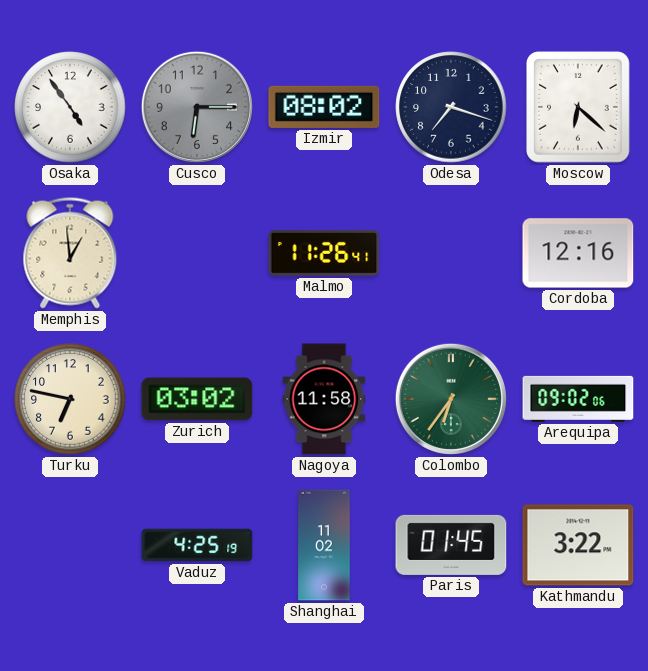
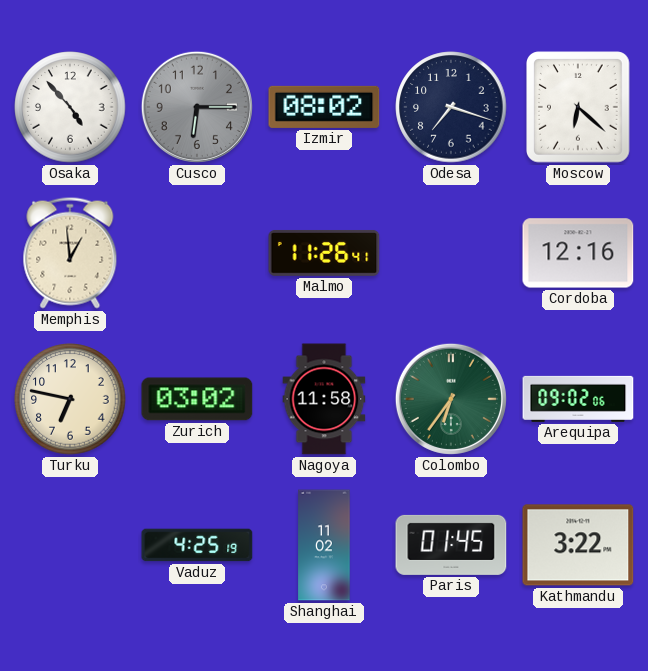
Osaka: 4:54 -> 4:53 (70, 107)
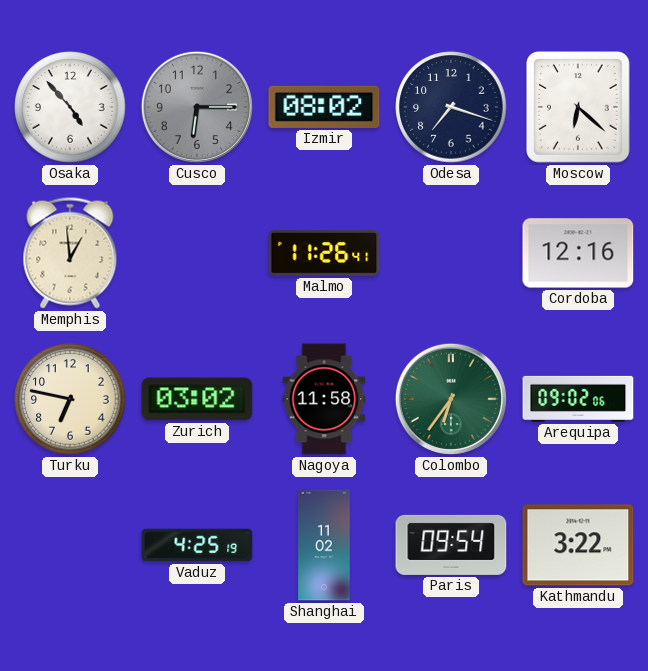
Paris: 01:45 -> 09:54 (451, 545)
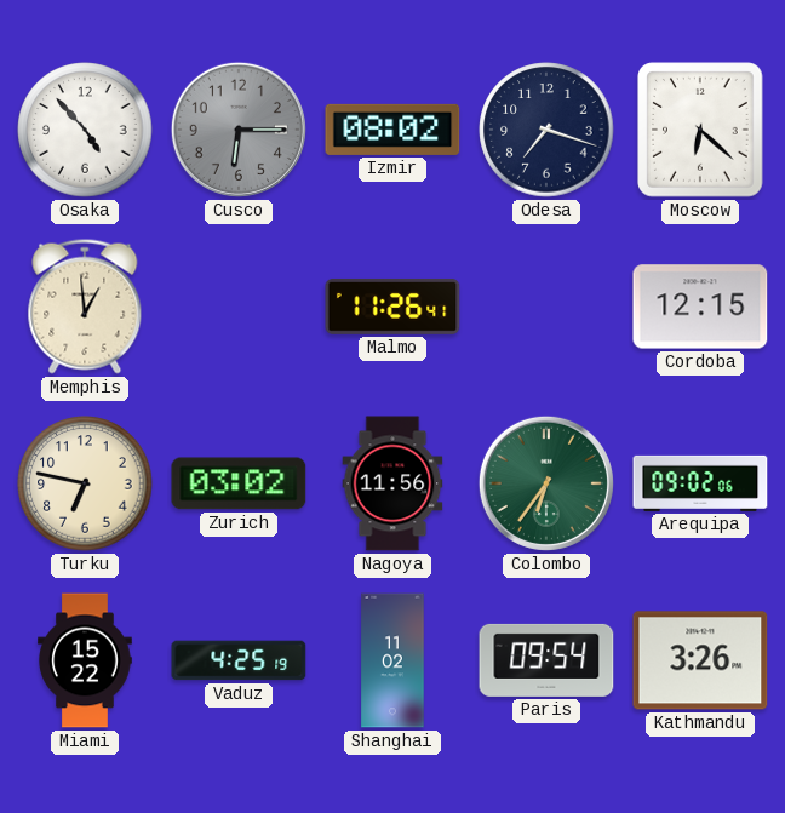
Cordoba: 12:16 -> 12:15 (700, 307)
Nagoya: 11:58 -> 11:56 (392, 483)
Miami: none -> 15:22 (85, 660)
Kathmandu: 3:22 -> 3:26 (700, 660)
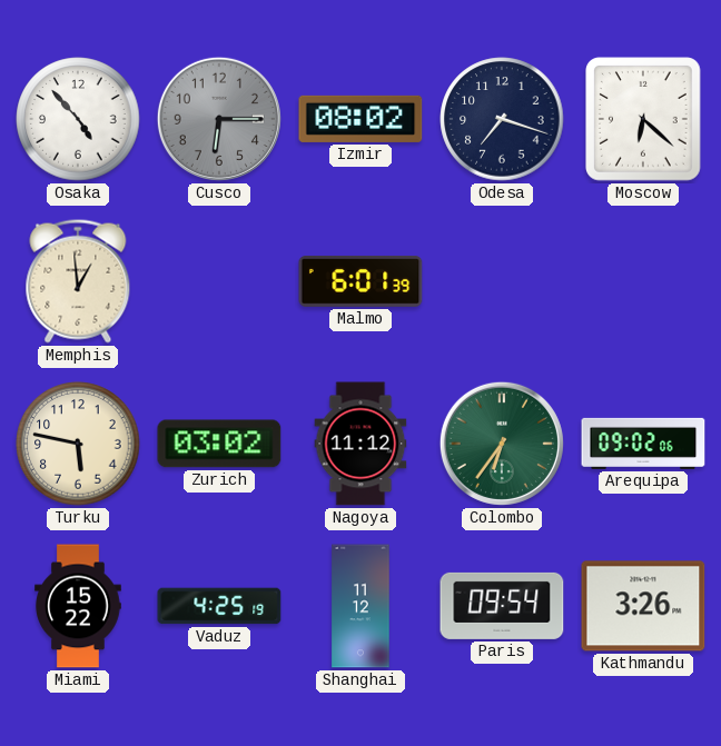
Malmo: 11:26 -> 6:01 (360, 281)
Cordoba: 12:15 -> none (700, 307)
Turku: 6:47 -> 5:47 (78, 444)
Nagoya: 11:56 -> 11:12 (360, 444)
Shanghai: 11:02 -> 11:12 (360, 606)
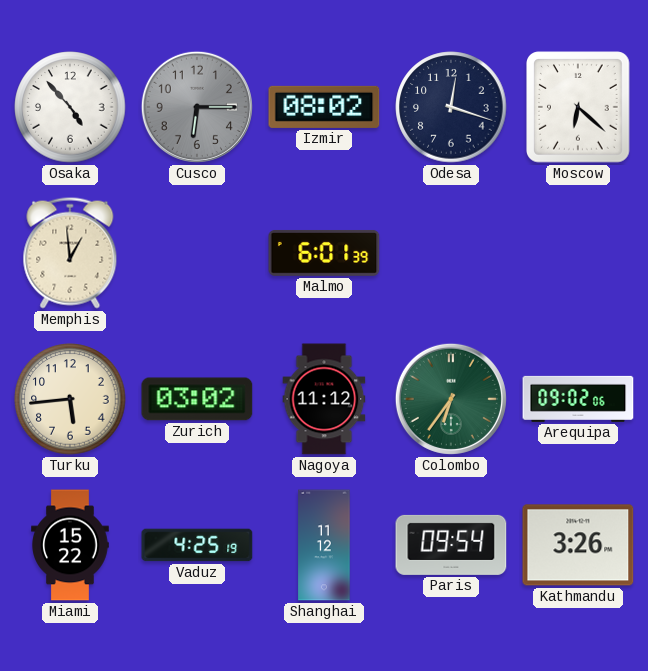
Odesa: 7:18 -> 12:18 (451, 107)
Turku: 5:47 -> 5:44 (70, 399)
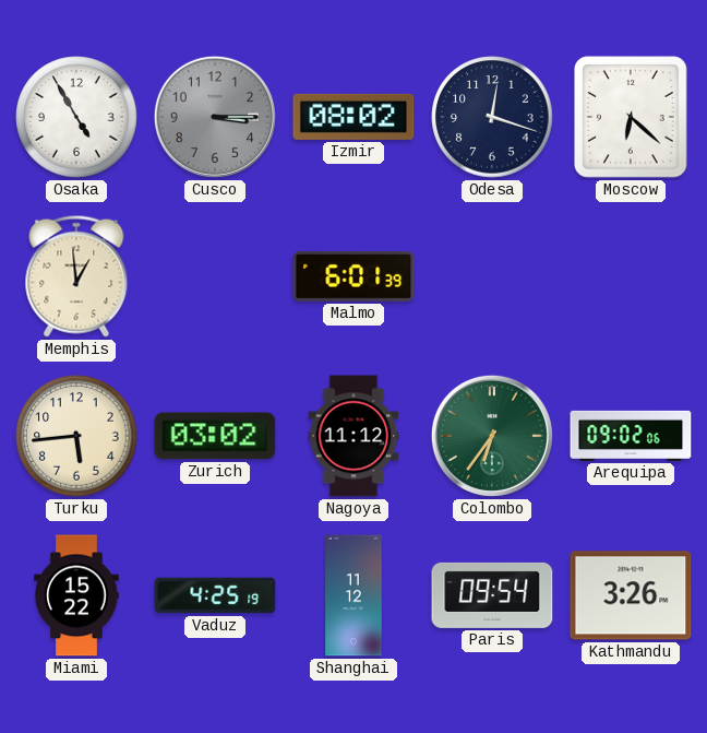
Osaka: 4:53 -> 4:55 (76, 117)
Cusco: 6:15 -> 3:15 (215, 117)
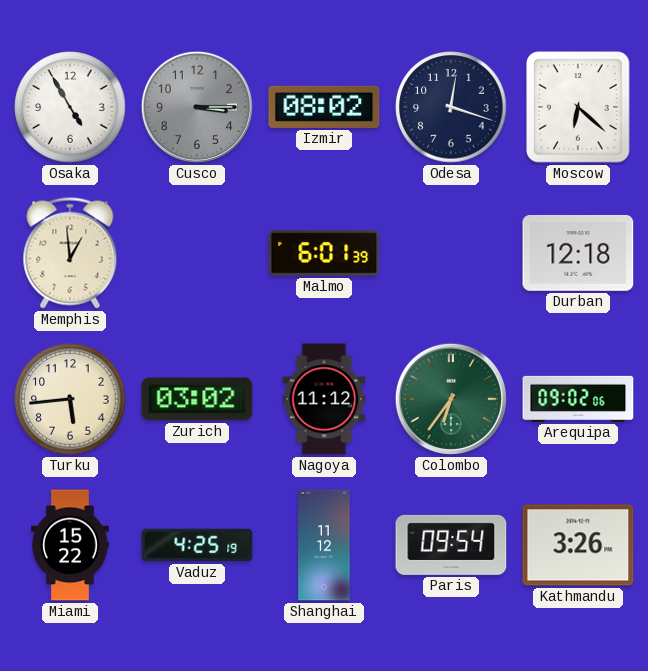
Durban: none -> 12:18 (578, 253)
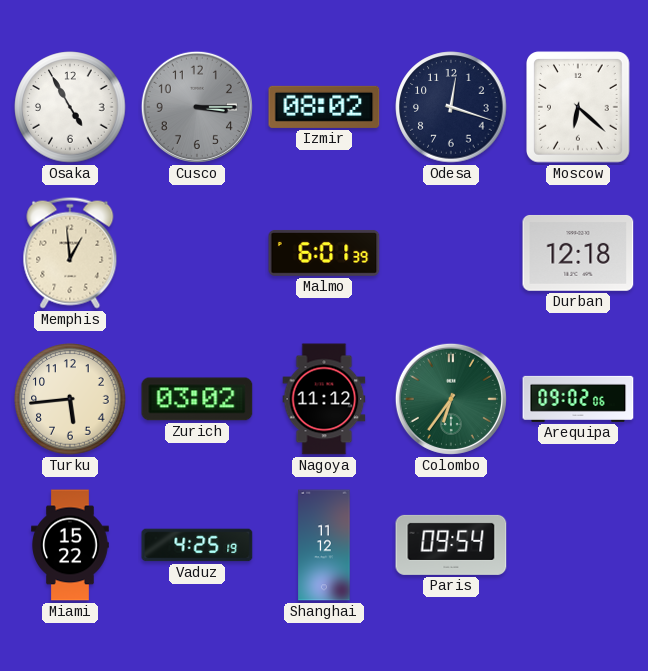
Kathmandu: 3:26 -> none (578, 545)
